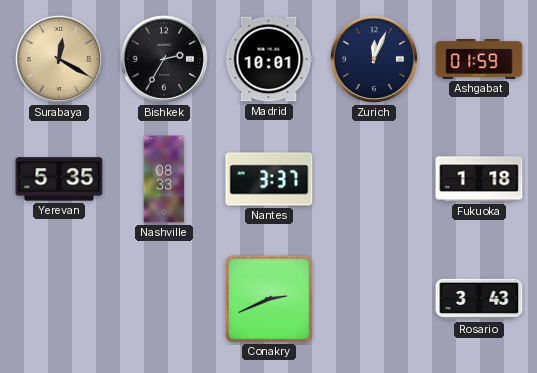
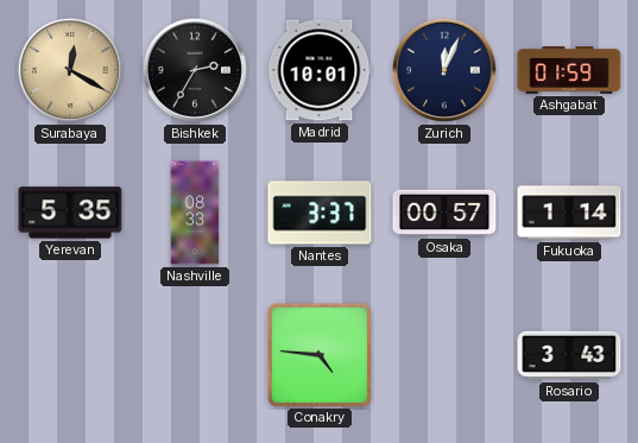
Osaka: none -> 00:57 (444, 213)
Fukuoka: 1:18 -> 1:14 (569, 213)
Conakry: 2:41 -> 4:46 (318, 354)
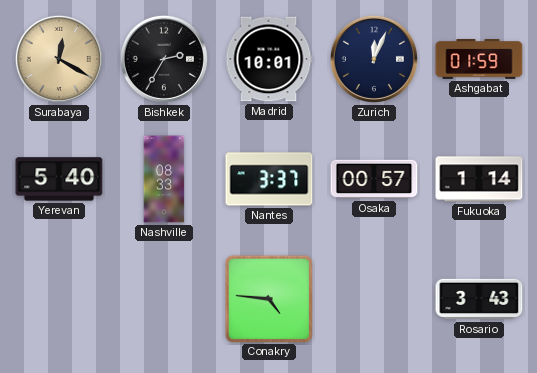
Yerevan: 5:35 -> 5:40 (59, 179)
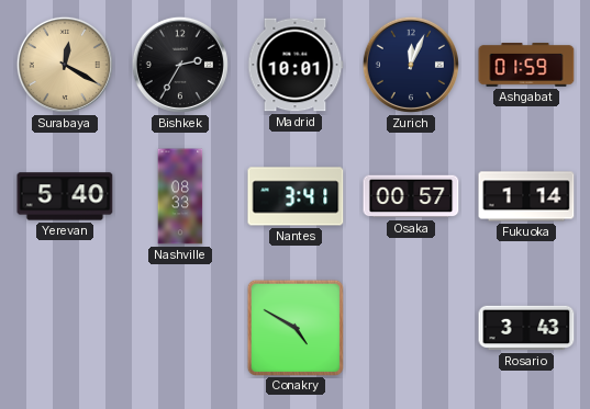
Nantes: 3:37 -> 3:41 (296, 196)
Conakry: 4:46 -> 4:50 (294, 327)
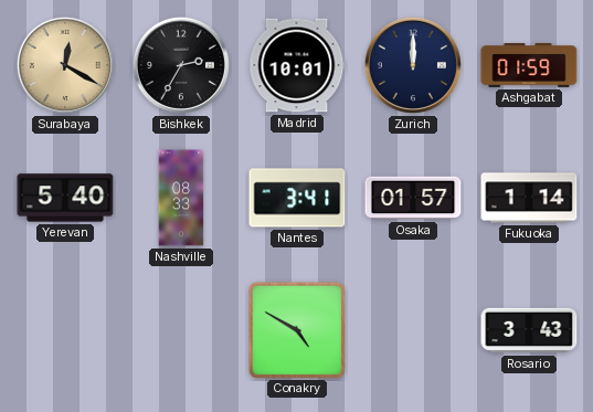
Zurich: 12:04 -> 12:00 (413, 65)
Osaka: 00:57 -> 01:57 (413, 198)
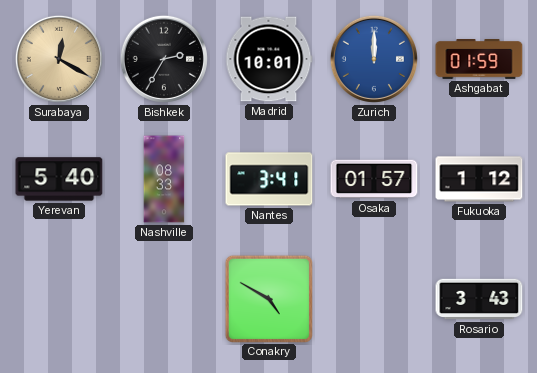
Zurich dial: navy -> blue (374, 59)
Fukuoka: 1:14 -> 1:12 (479, 179)
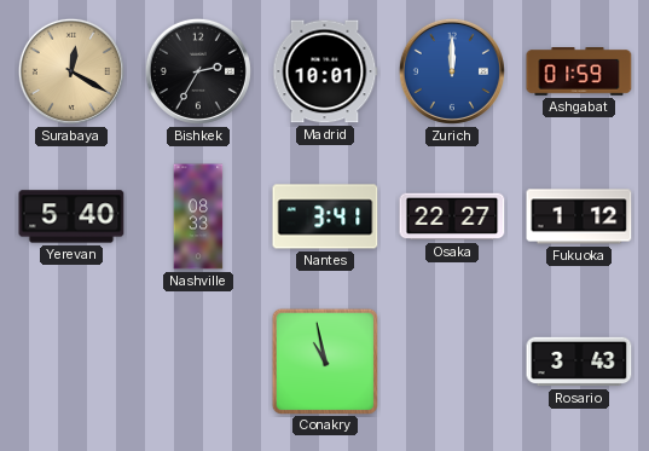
Osaka: 01:57 -> 22:27 (452, 216)
Conakry: 4:50 -> 10:58 (324, 360)
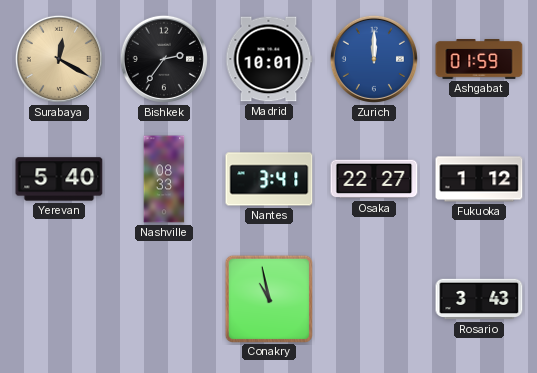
Bishkek: 2:35 -> 2:36 (164, 59)
